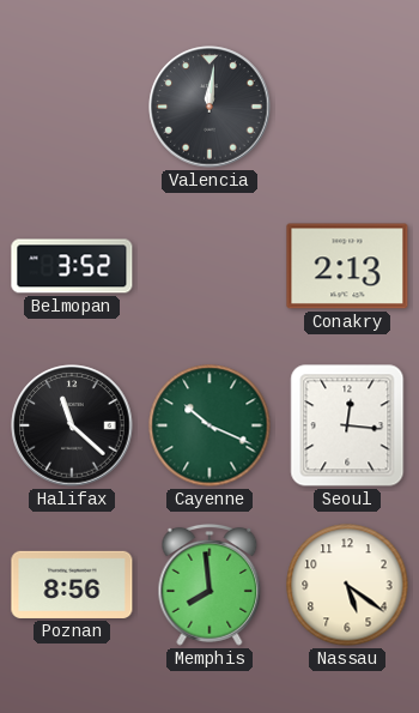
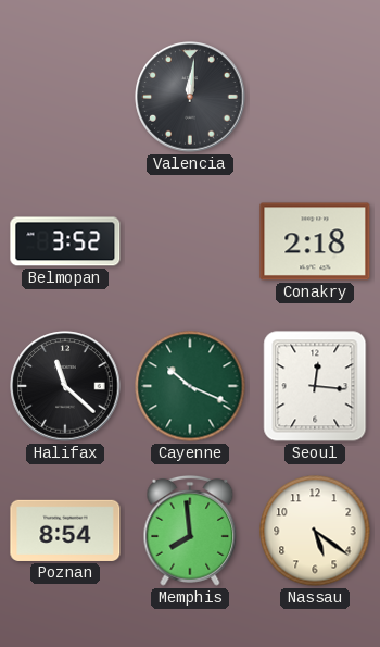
Conakry: 2:13 -> 2:18 (315, 241)
Poznan: 8:56 -> 8:54 (65, 531)
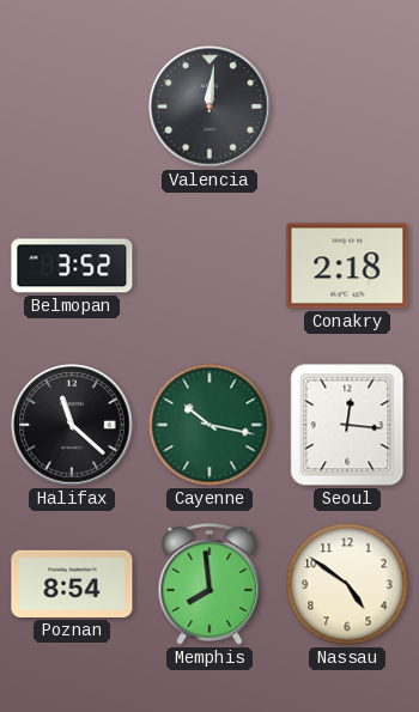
Cayenne: 10:19 -> 10:17 (209, 425)
Nassau: 5:21 -> 4:51 (347, 584)
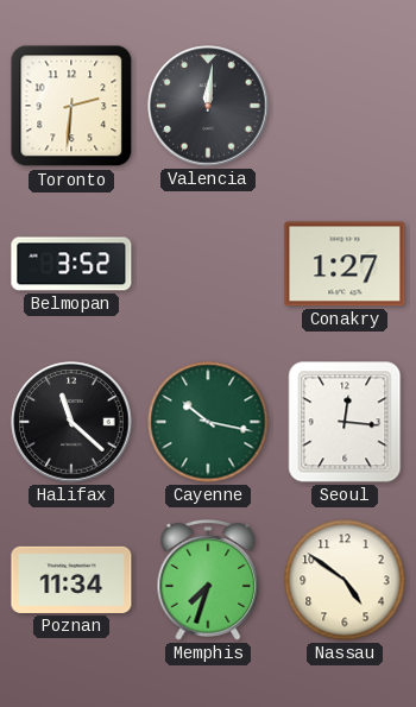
Toronto: none -> 2:31 (71, 106)
Conakry: 2:18 -> 1:27 (345, 264)
Poznan: 8:54 -> 11:34 (71, 580)
Memphis: 7:59 -> 7:33 (208, 581)
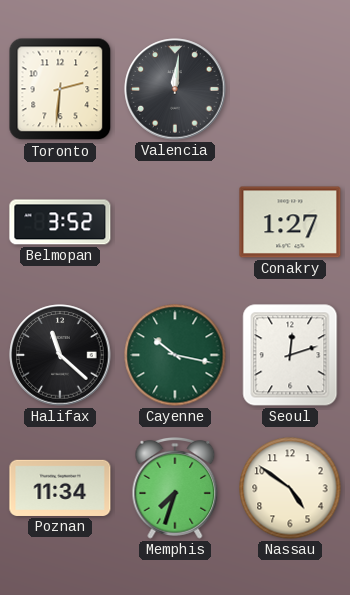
Seoul: 12:16 -> 12:12 (290, 355)
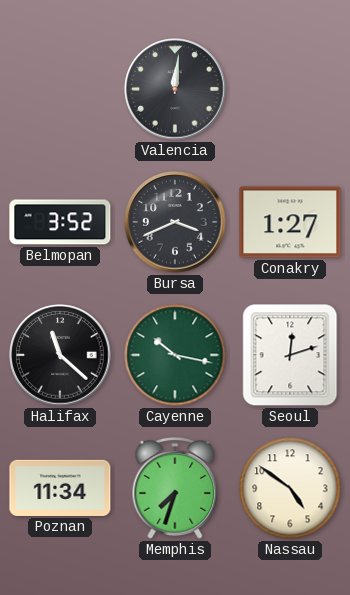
Toronto: 2:31 -> none (60, 89)
Bursa: none -> 3:41 (175, 222)
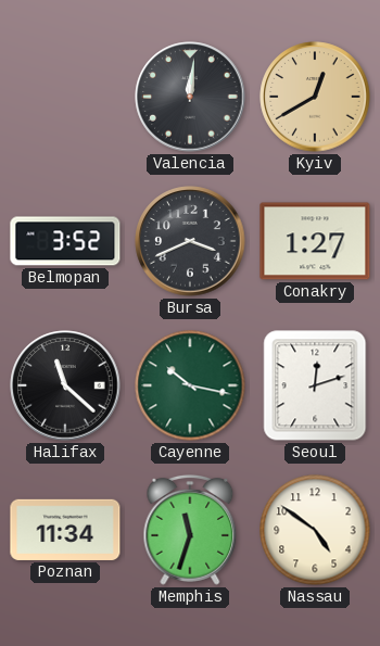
Kyiv: none -> 12:40 (315, 97)
Memphis: 7:33 -> 11:33 (190, 531)
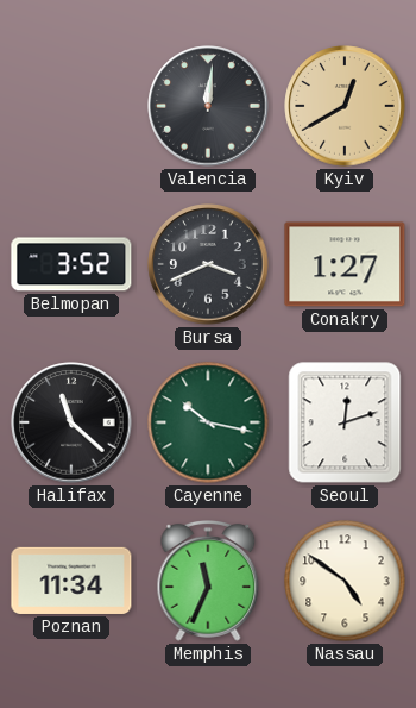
Memphis: 11:33 -> 11:34 (208, 582)
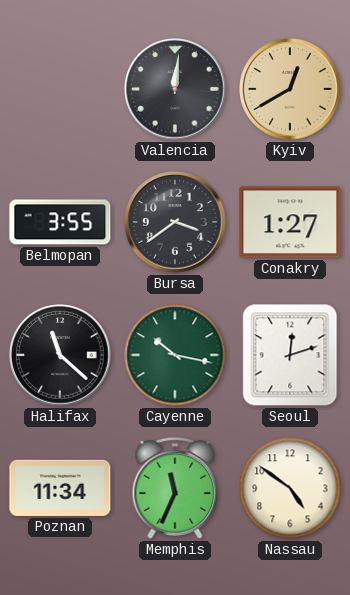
Belmopan: 3:52 -> 3:55 (60, 222)
Bursa: 3:41 -> 3:39 (175, 222)
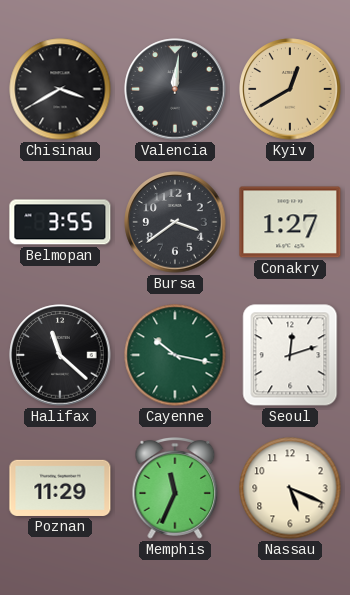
Chisinau: none -> 3:40 (60, 89)
Poznan: 11:34 -> 11:29 (60, 488)
Nassau: 4:51 -> 5:19 (290, 488)
